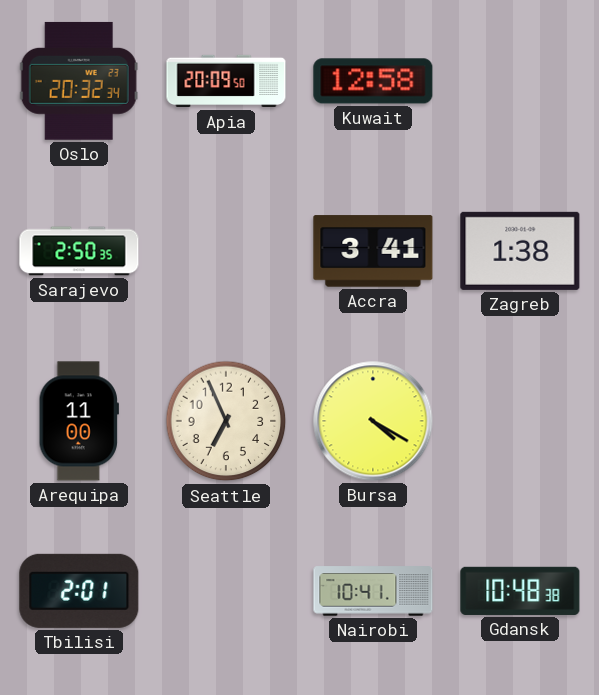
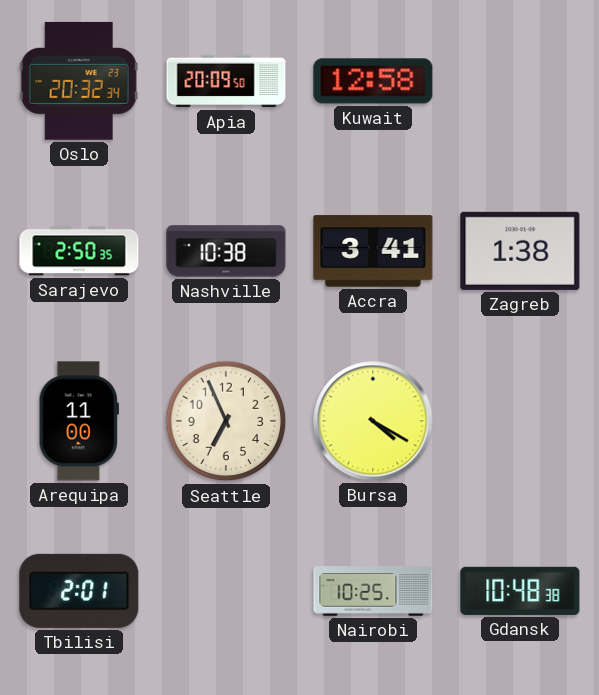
Nashville: none -> 10:38 (226, 251)
Nairobi: 10:41 -> 10:25 (373, 591)
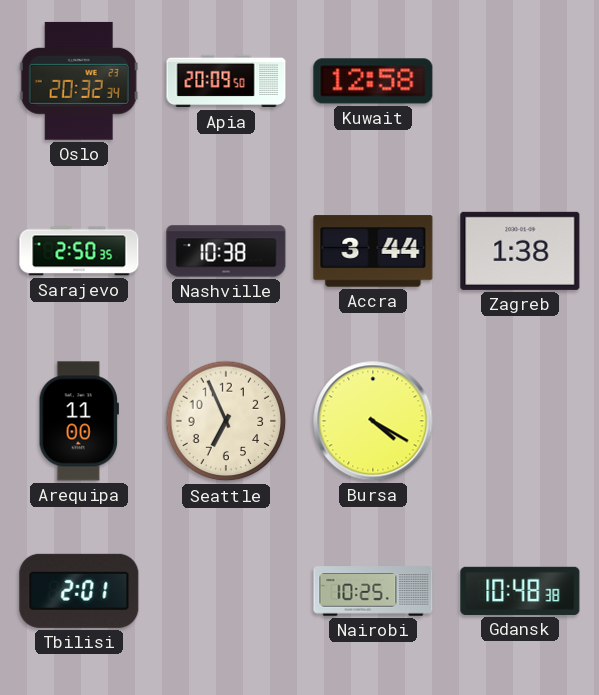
Accra: 3:41 -> 3:44 (373, 251)
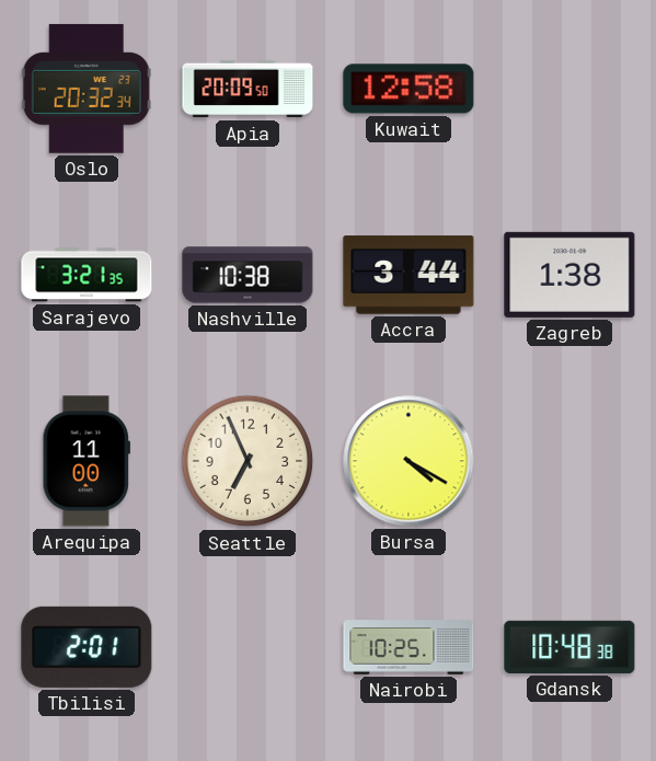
Sarajevo: 2:50 -> 3:21 (87, 275)
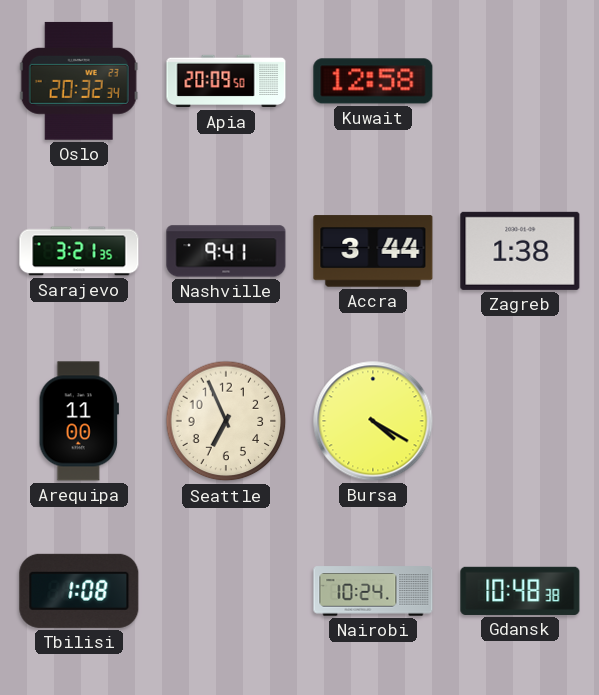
Nashville: 10:38 -> 9:41 (226, 251)
Tbilisi: 2:01 -> 1:08 (79, 591)
Nairobi: 10:25 -> 10:24 (373, 591)
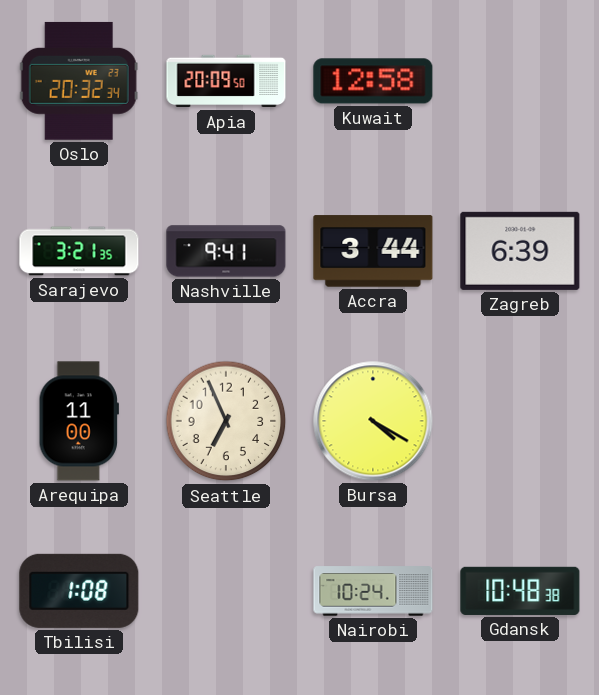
Zagreb: 1:38 -> 6:39 (520, 251)
